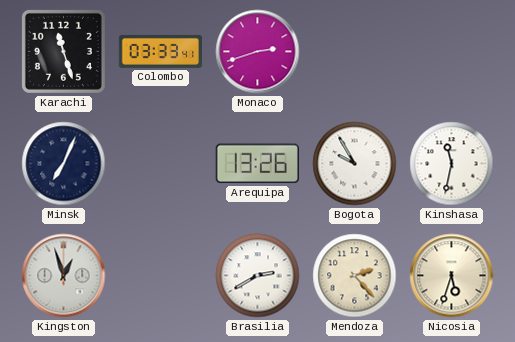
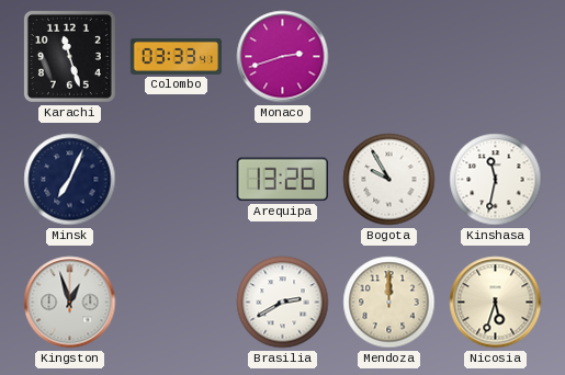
Mendoza: 2:23 -> 12:00 (389, 303)
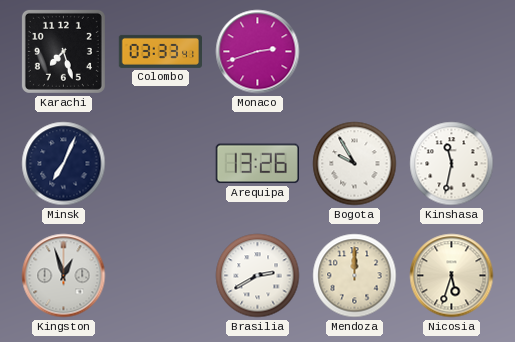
Karachi: 11:27 -> 7:27 (63, 51)
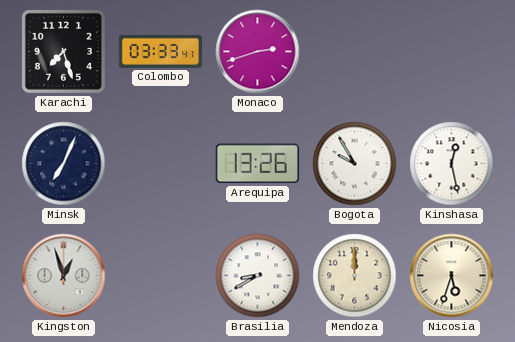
Kinshasa: 11:32 -> 12:28 (452, 164)
Brasilia: 2:40 -> 8:40 (258, 276)
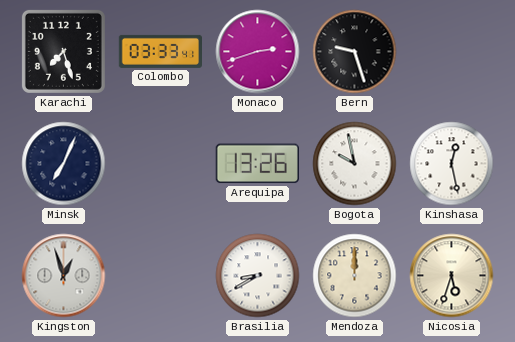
Bern: none -> 9:27 (355, 52)
Bogota: 9:55 -> 9:58 (355, 164)
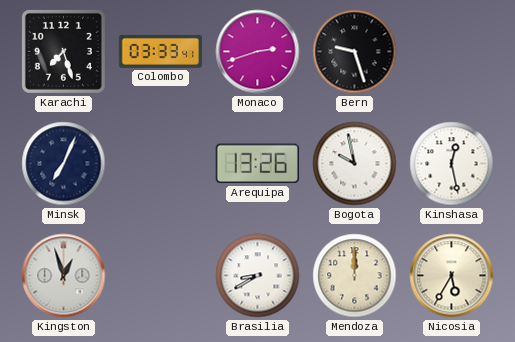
Nicosia: 5:33 -> 5:35 (452, 276)
